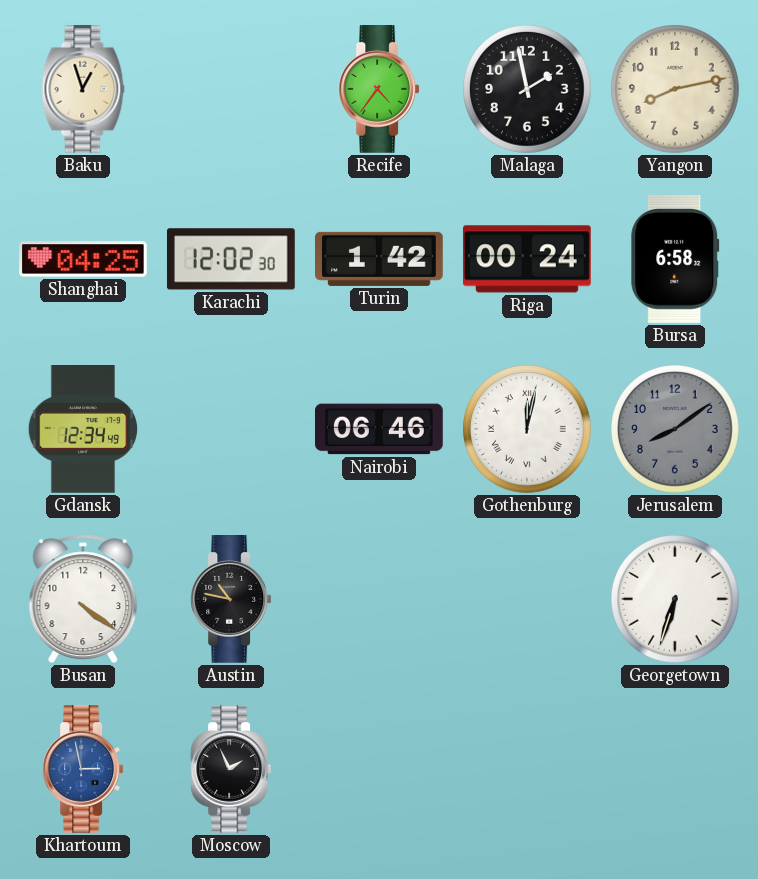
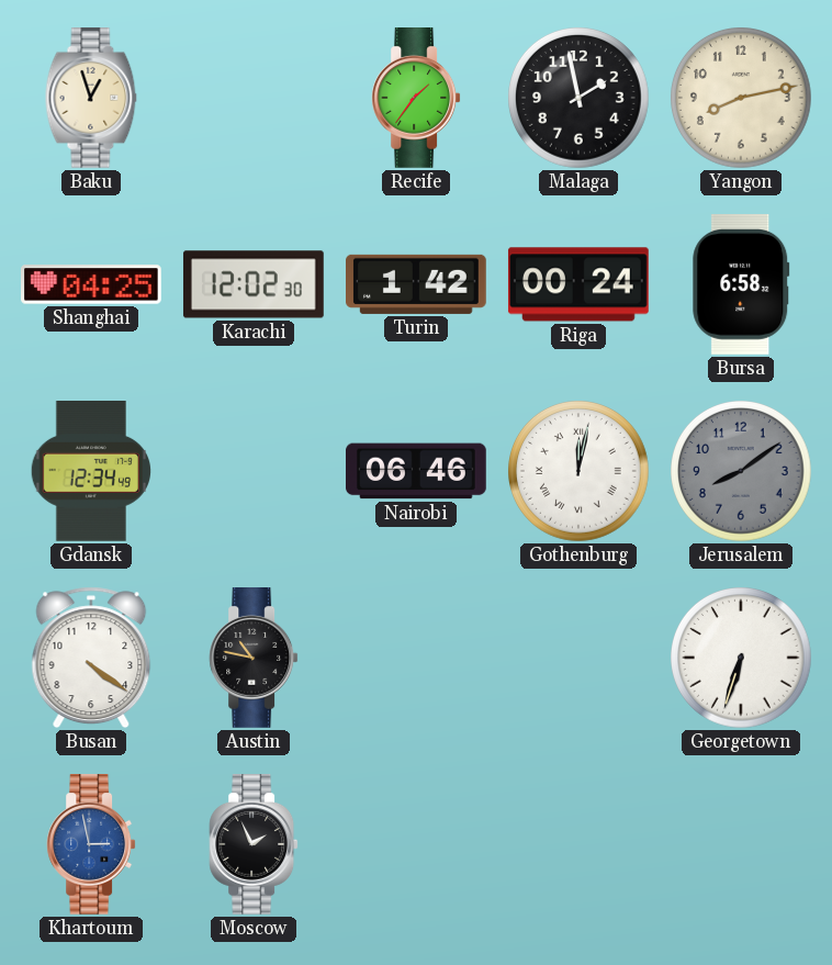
Recife: 4:36 -> 1:36 (416, 99)
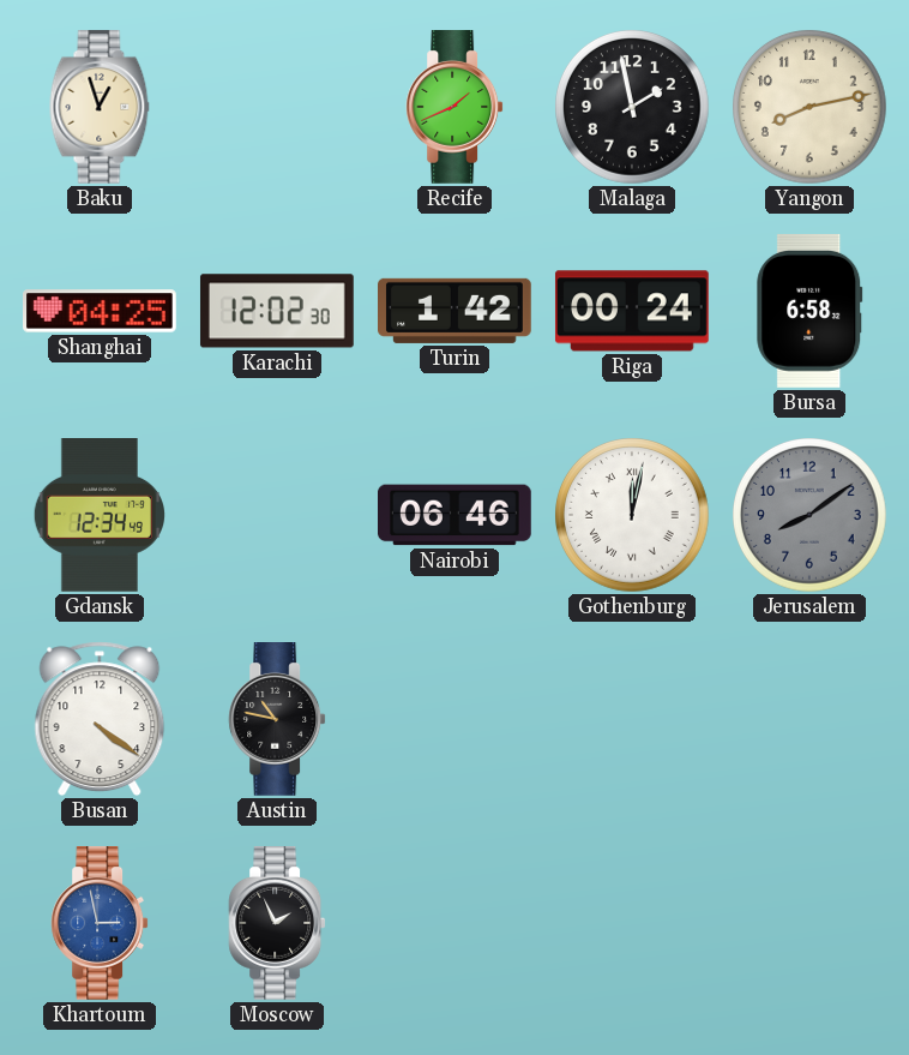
Recife: 1:36 -> 1:41 (454, 108)
Georgetown: 6:33 -> none (742, 659)
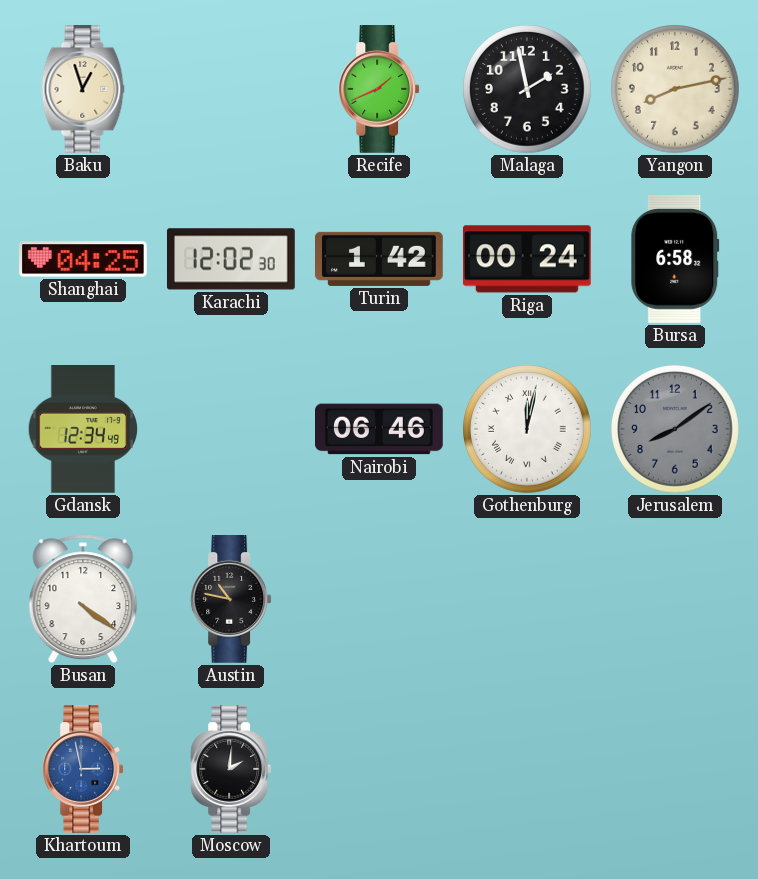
Moscow: 1:56 -> 2:01 (231, 770)
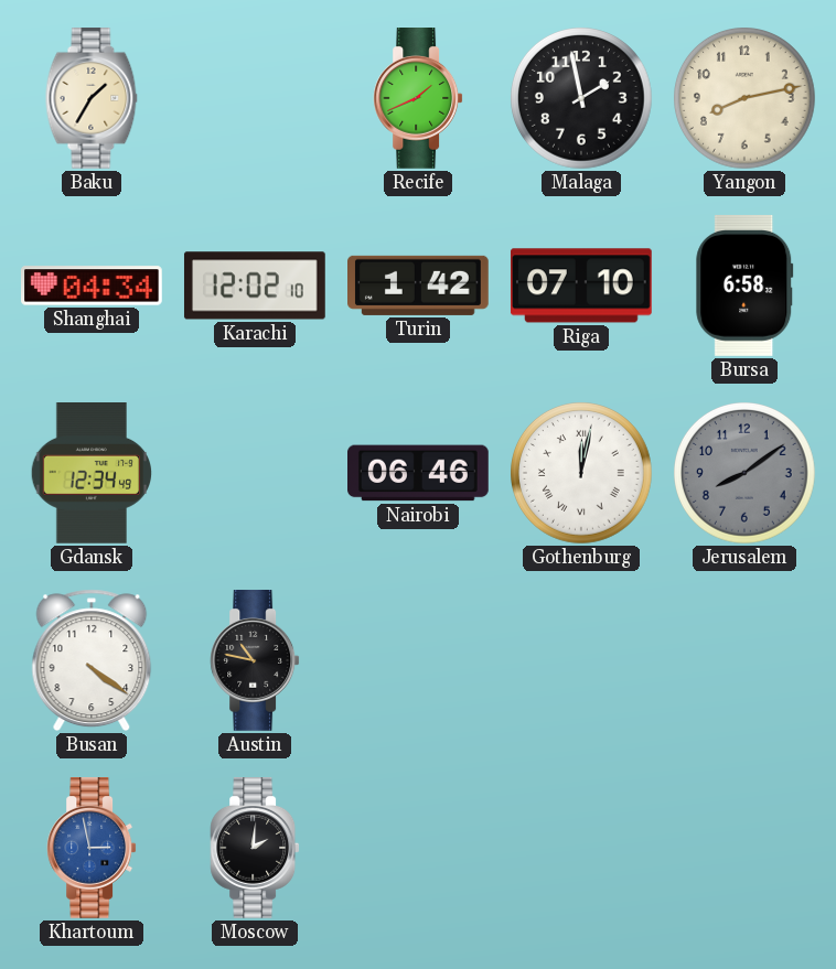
Baku: 12:57 -> 1:35 (92, 99)
Shanghai: 04:25 -> 04:34 (93, 286)
Karachi: 12:02:30 -> 12:02:10 (255, 286)
Riga: 00:24 -> 07:10 (581, 286)
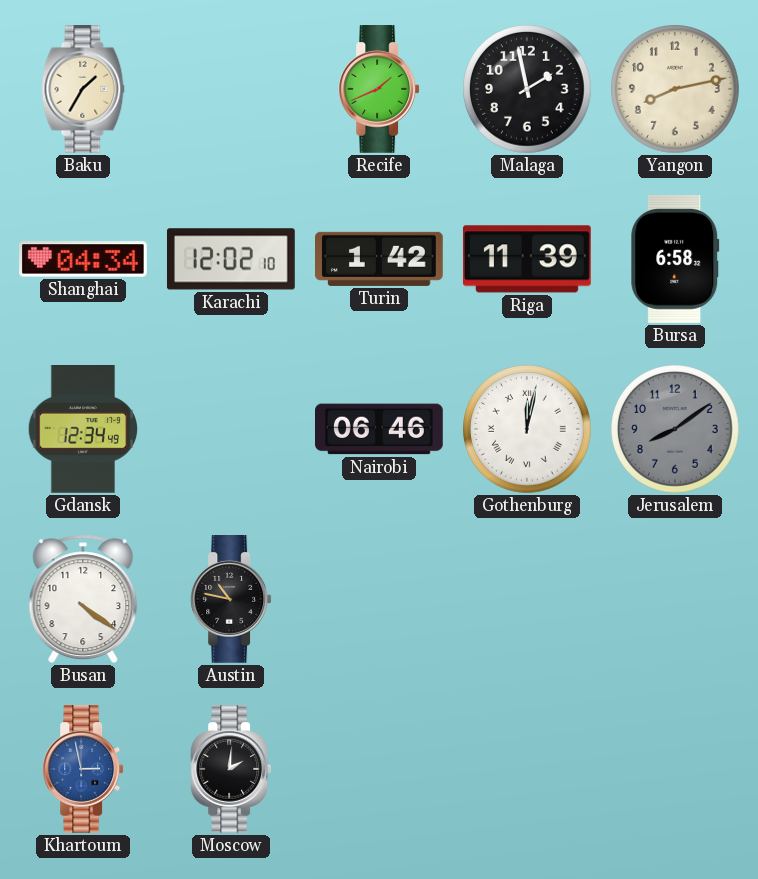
Riga: 07:10 -> 11:39 (527, 259)
